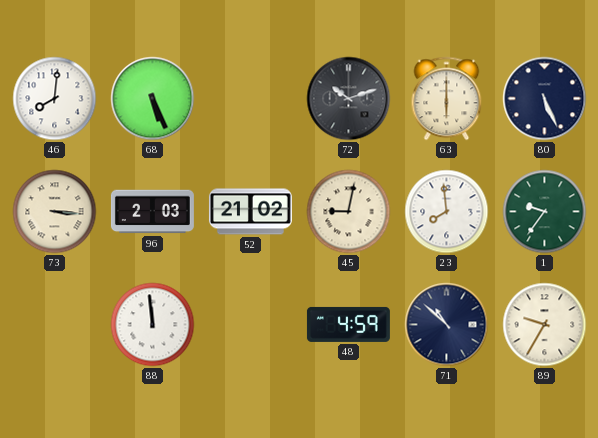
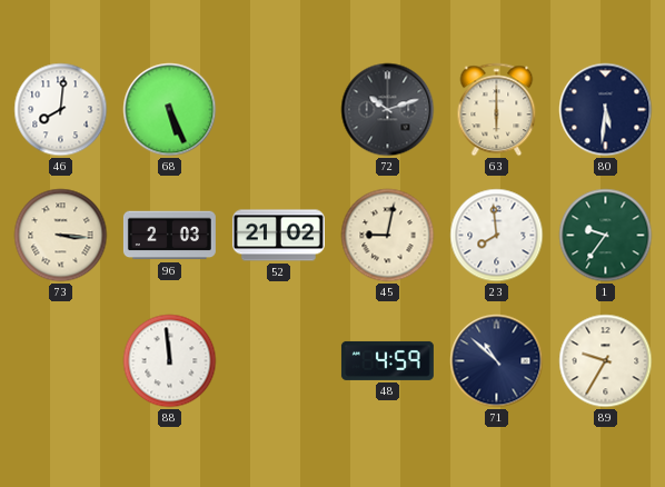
80: 5:26 -> 5:31 (606, 110)
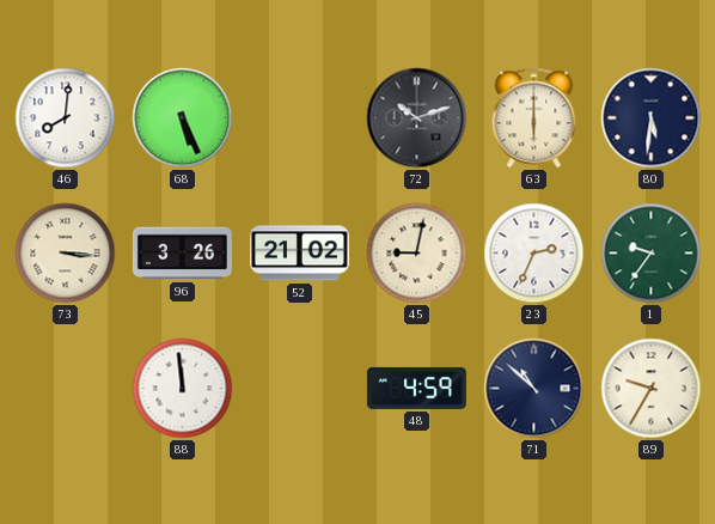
96: 2:03 -> 3:26 (182, 254)
23: 7:59 -> 2:34 (534, 254)
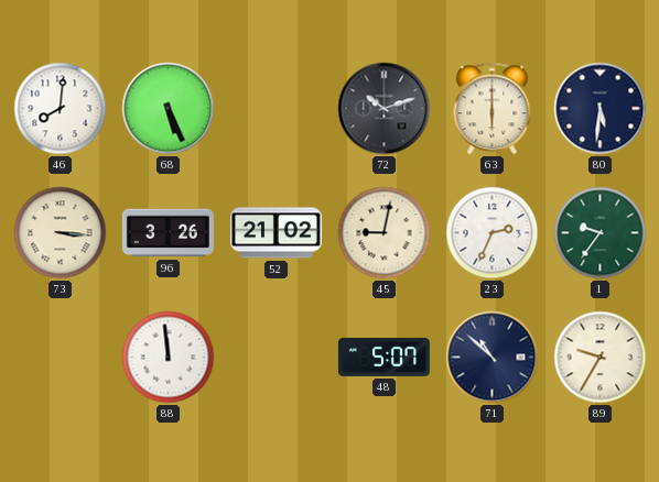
48: 4:59 -> 5:07 (383, 357)
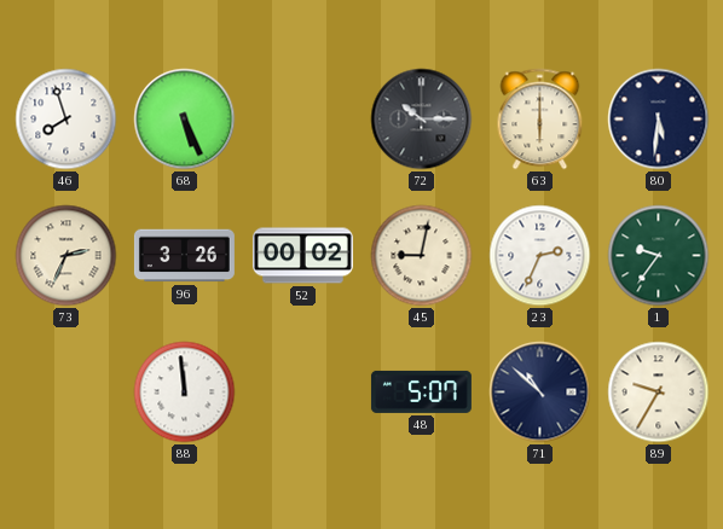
46: 8:01 -> 7:57 (66, 120)
72: 10:12 -> 10:15 (422, 120)
73: 3:16 -> 2:34 (66, 256)
52: 21:02 -> 00:02 (302, 256)
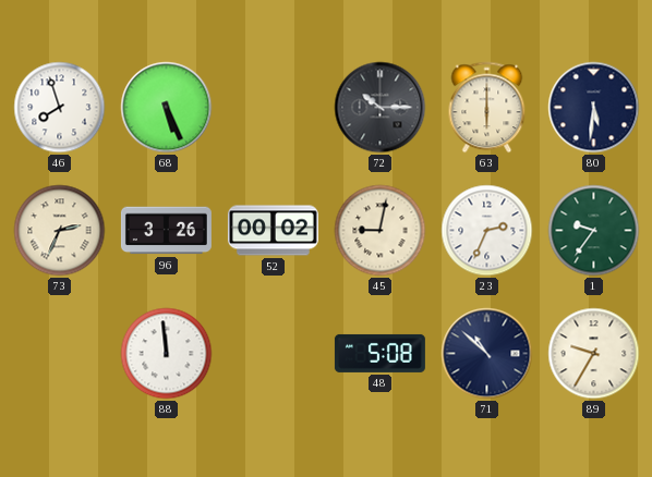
48: 5:07 -> 5:08 (379, 353)
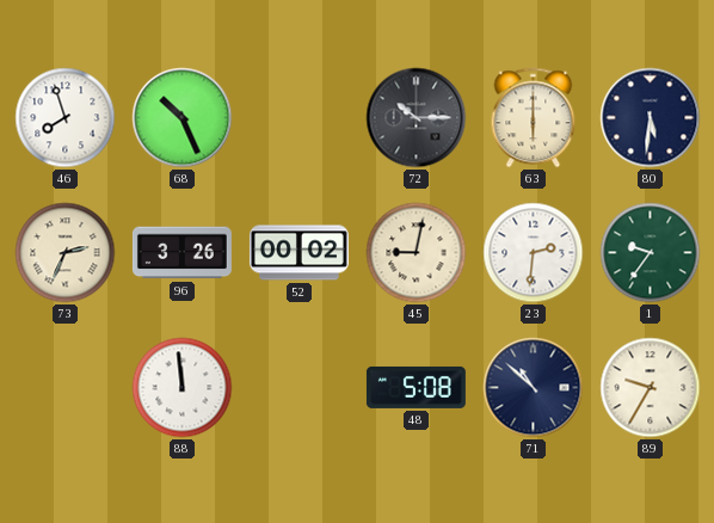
68: 5:26 -> 10:26 (183, 118)
23: 2:34 -> 2:31 (534, 253)
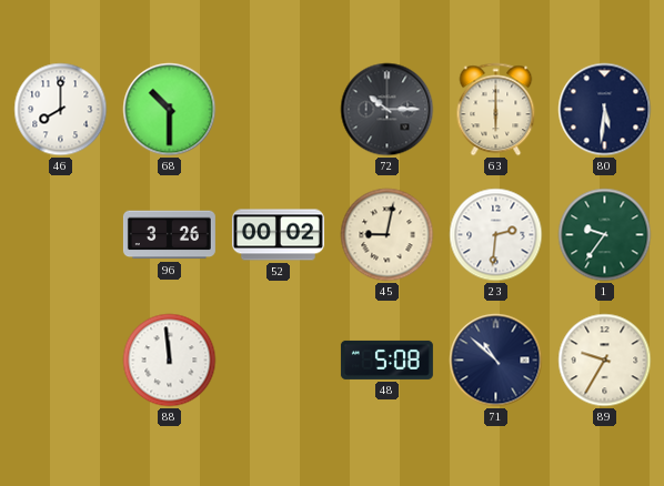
46: 7:57 -> 8:00 (61, 110)
68: 10:26 -> 10:30 (170, 110)
73: 2:34 -> none (66, 253)
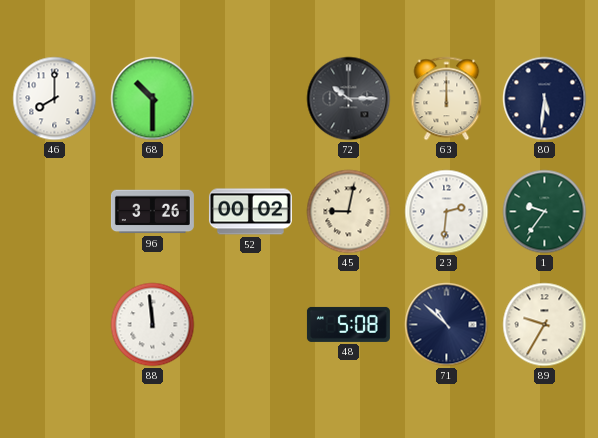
63: 6:00 -> 12:00 (447, 99)
